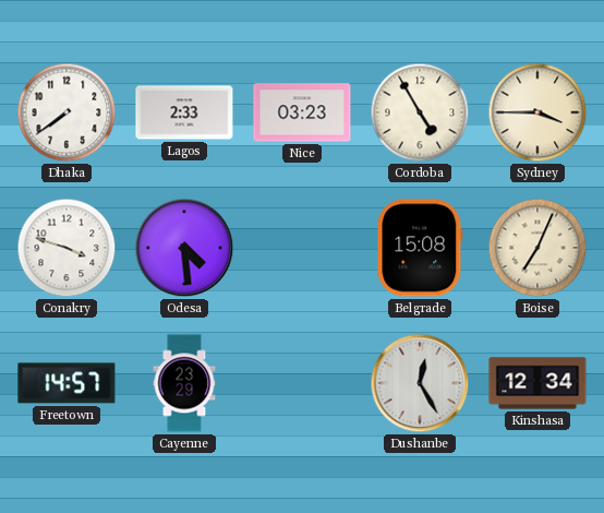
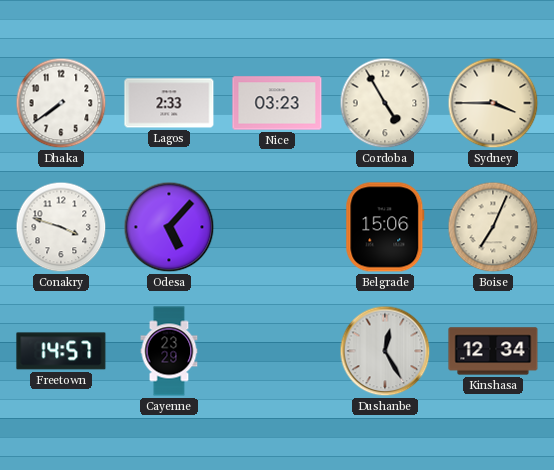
Odesa: 4:29 -> 5:07 (169, 227)
Belgrade: 15:08 -> 15:06 (385, 227)
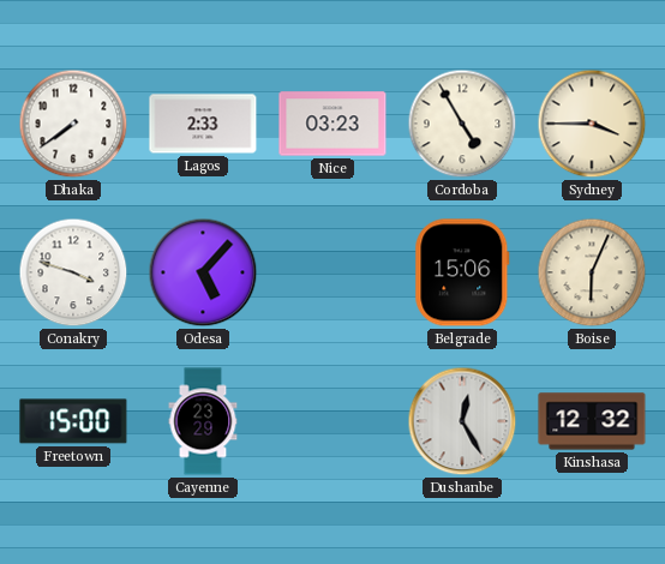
Boise: 7:04 -> 6:04 (592, 272)
Freetown: 14:57 -> 15:00 (73, 421)
Kinshasa: 12:34 -> 12:32 (592, 421)
